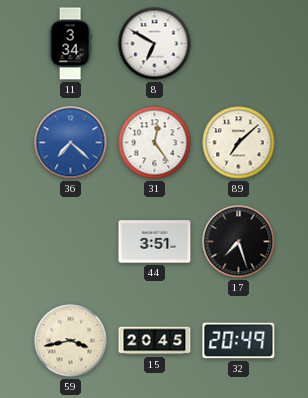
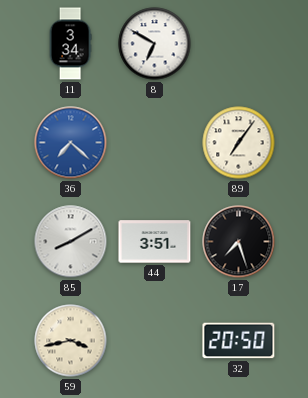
31: 12:24 -> none (155, 143)
89: 7:08 -> 7:06 (239, 143)
85: none -> 8:10 (71, 242)
15: 20:45 -> none (155, 341)
32: 20:49 -> 20:50 (239, 341)
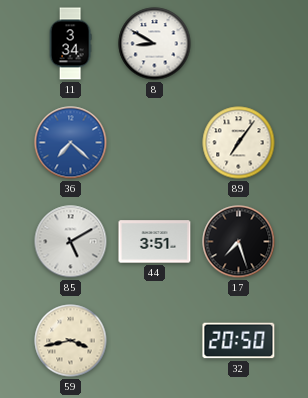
8: 6:50 -> 8:50 (155, 44)
85: 8:10 -> 5:10 (71, 242)
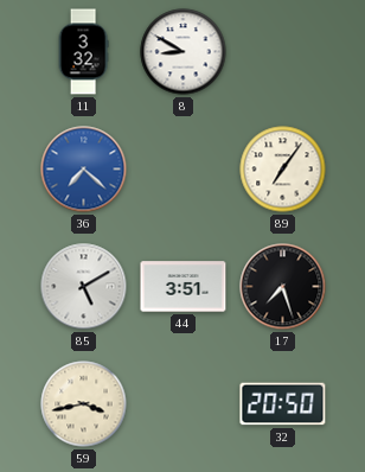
11: 3:34 -> 3:32 (83, 52)
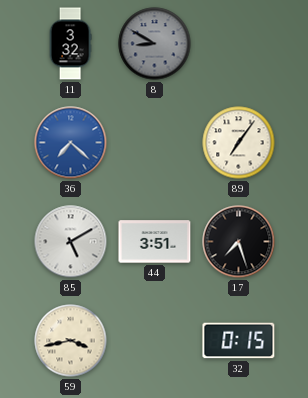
8 dial: white -> grey (155, 44)
32: 20:50 -> 0:15 (239, 341)
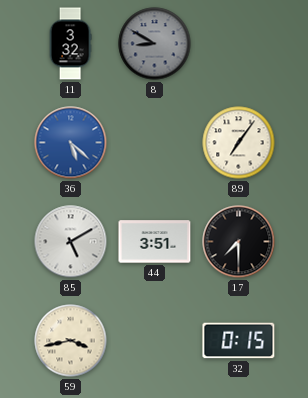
36: 7:22 -> 5:22 (71, 143)
17: 7:27 -> 7:30 (239, 242)
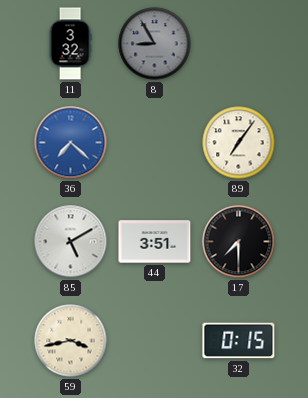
8: 8:50 -> 8:55 (155, 44)
36: 5:22 -> 7:22 (71, 143)
